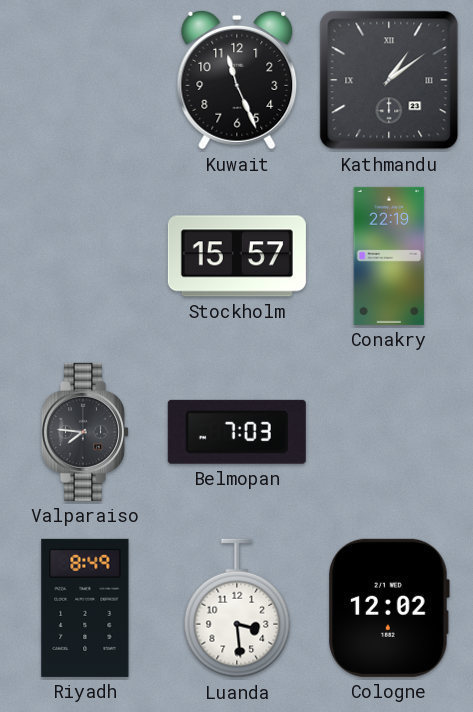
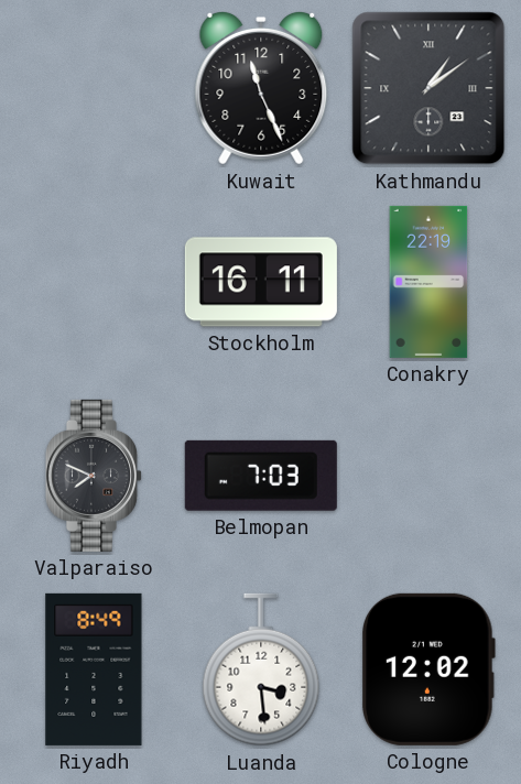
Stockholm: 15:57 -> 16:11 (261, 282)
Valparaiso: 7:46 -> 7:49 (94, 476)
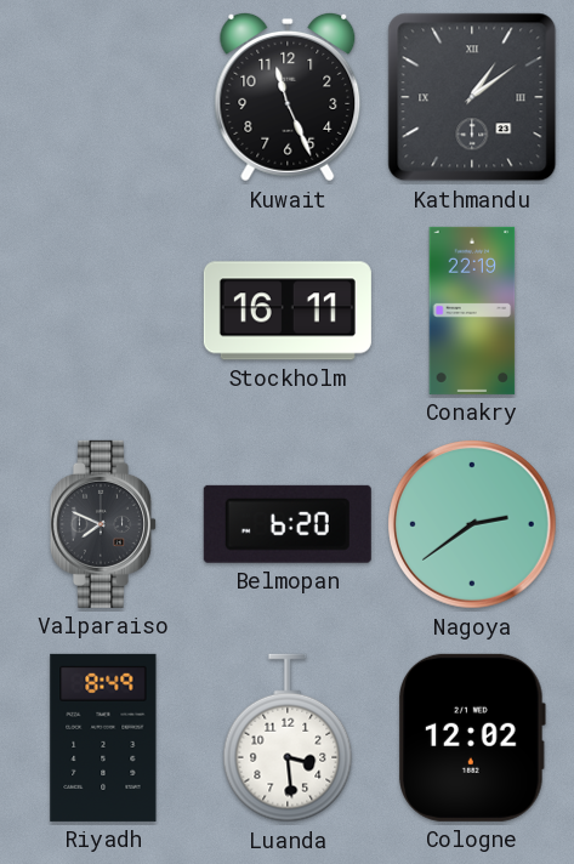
Belmopan: 7:03 -> 6:20 (288, 524)
Nagoya: none -> 2:39 (473, 525)
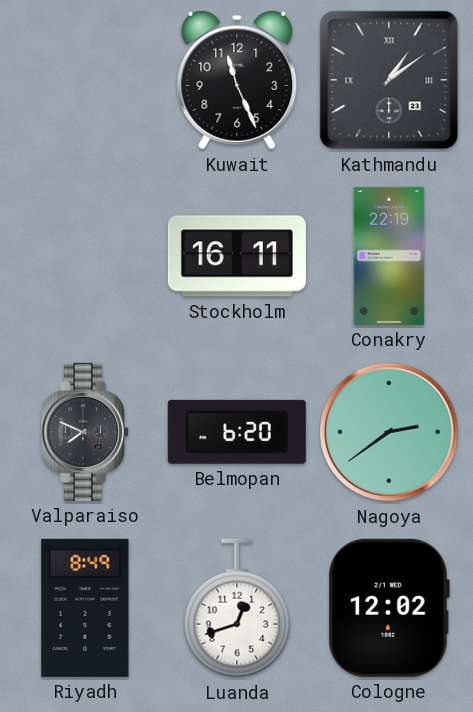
Luanda: 3:29 -> 12:42 (237, 608)
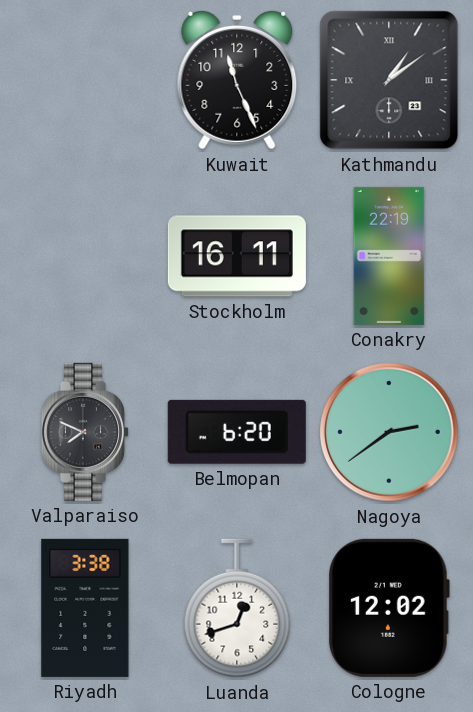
Riyadh: 8:49 -> 3:38 (85, 608)
